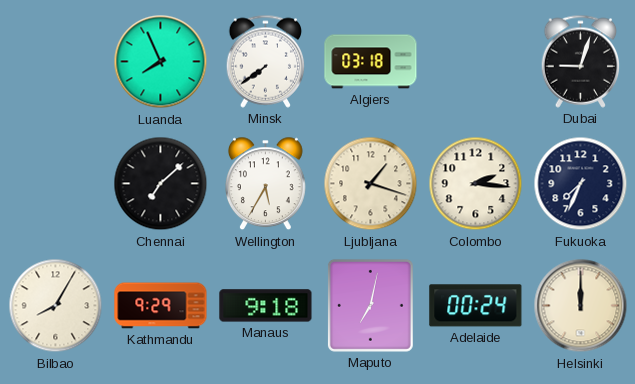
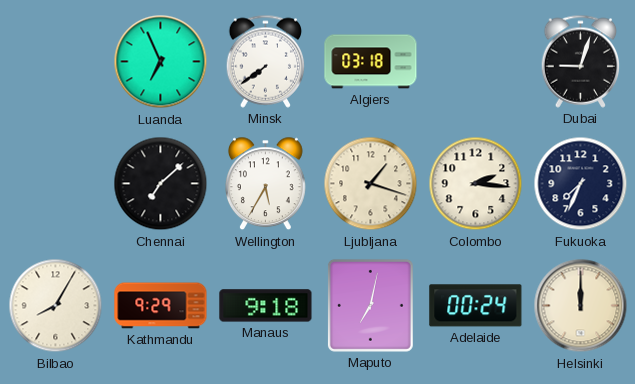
Luanda: 7:56 -> 6:56 (161, 62)
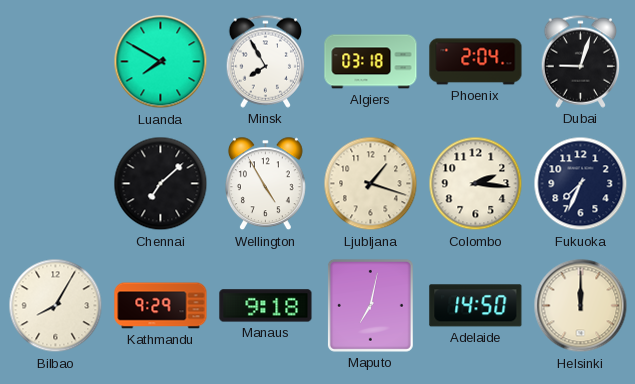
Luanda: 6:56 -> 7:50 (161, 62)
Minsk: 7:39 -> 7:55 (266, 61)
Phoenix: none -> 2:04 (476, 62)
Wellington: 5:35 -> 4:55 (265, 184)
Adelaide: 00:24 -> 14:50 (476, 306)
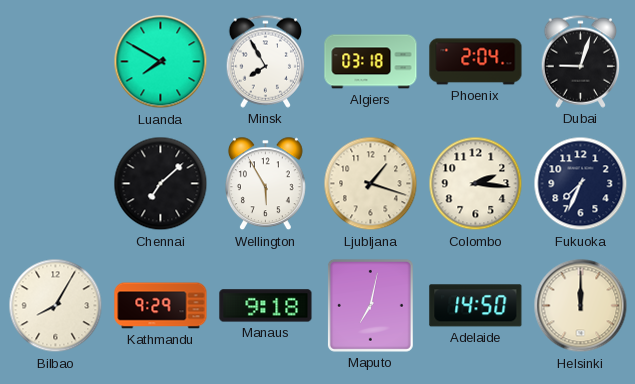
Wellington: 4:55 -> 5:55 (265, 184)
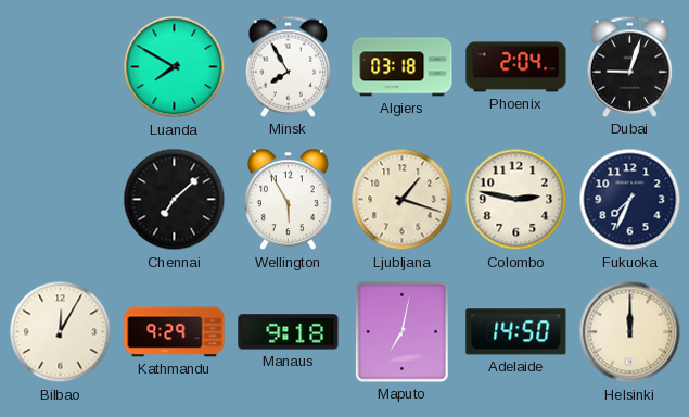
Colombo: 2:16 -> 2:47 (516, 200)
Bilbao: 8:05 -> 12:05 (61, 332)
